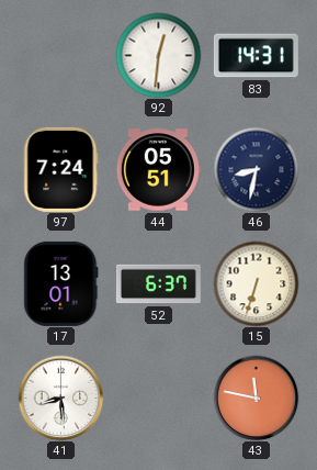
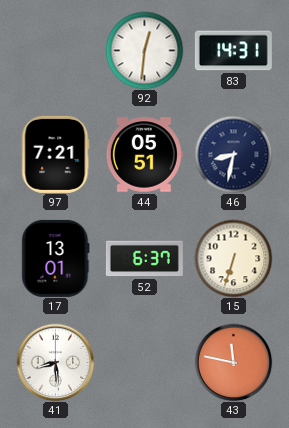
97: 7:24 -> 7:21 (56, 154)
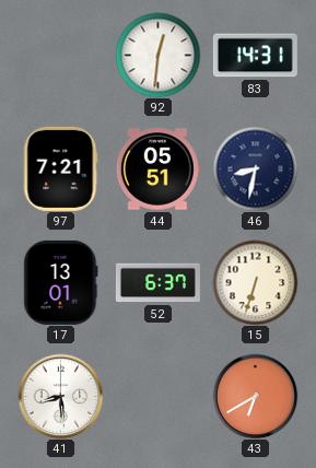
43: 11:47 -> 6:40 (255, 396)
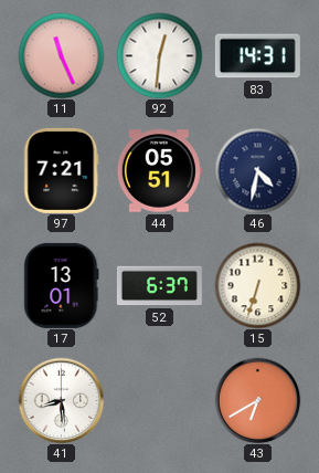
11: none -> 11:26 (61, 55)
46: 8:32 -> 4:32 (257, 170)
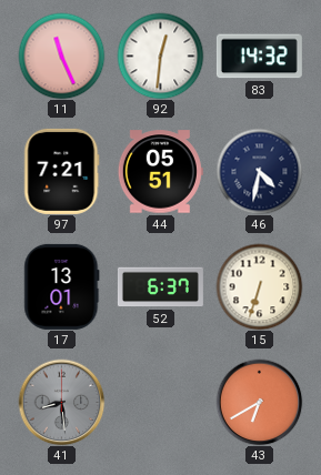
83: 14:31 -> 14:32 (259, 57)
41 dial: white -> grey (61, 402)
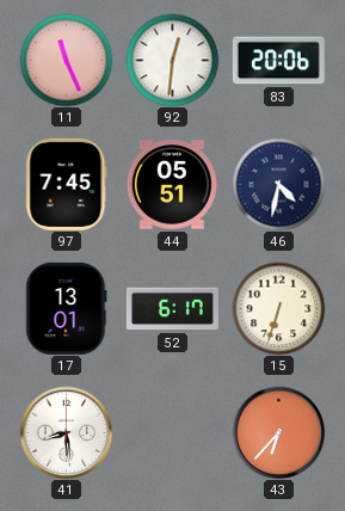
83: 14:32 -> 20:06 (278, 61)
97: 7:21 -> 7:45 (67, 184)
52: 6:37 -> 6:17 (172, 309)
41 dial: grey -> white (66, 432)
43: 6:40 -> 6:37 (278, 432)
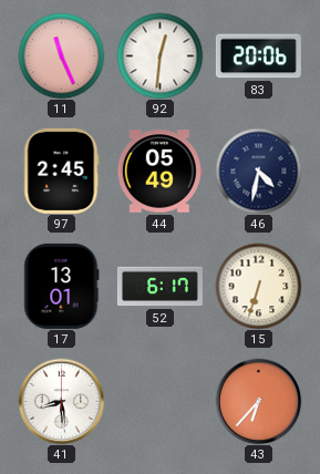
97: 7:45 -> 2:45 (62, 171)
44: 05:51 -> 05:49 (159, 172)
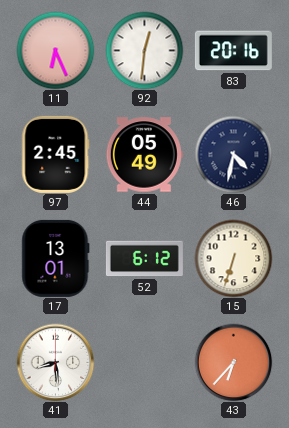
11: 11:26 -> 6:26 (55, 50)
83: 20:06 -> 20:16 (233, 51)
52: 6:17 -> 6:12 (144, 259)
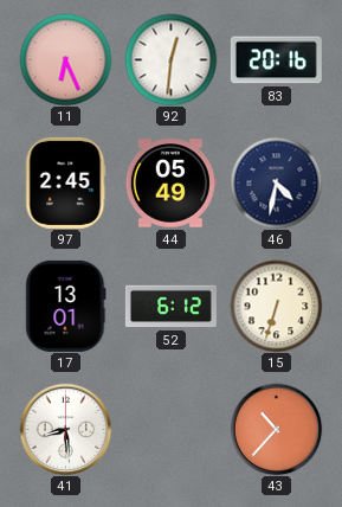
43: 6:37 -> 10:37 (276, 429)
